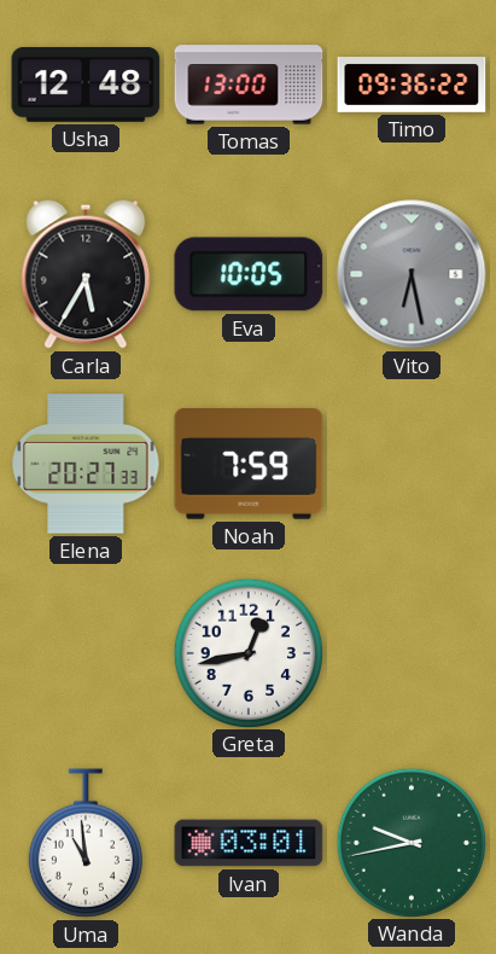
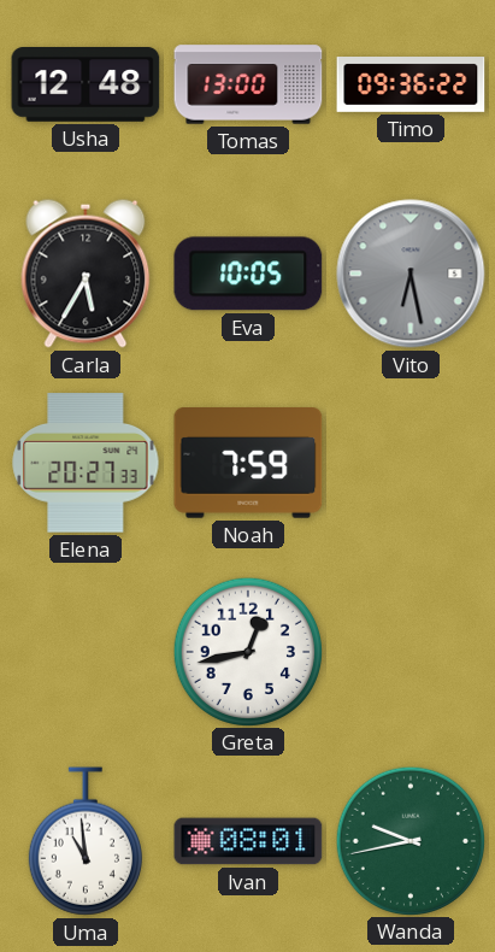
Ivan: 03:01 -> 08:01 (248, 841)
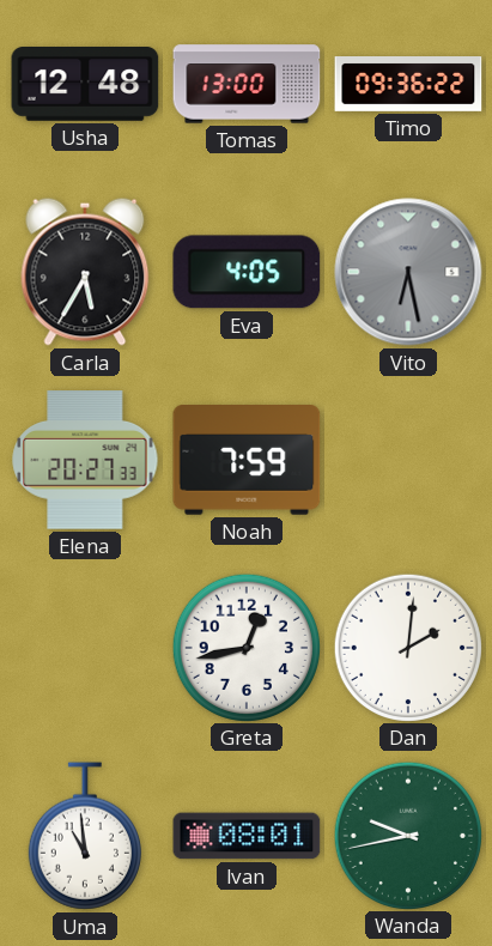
Eva: 10:05 -> 4:05 (247, 272)
Dan: none -> 2:01 (407, 647)
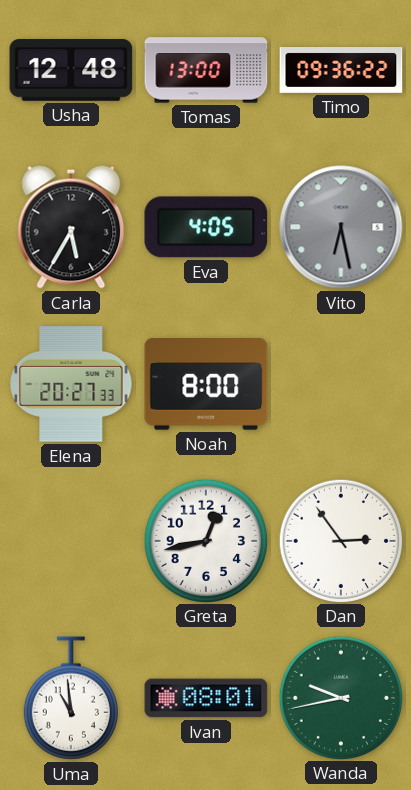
Noah: 7:59 -> 8:00 (206, 385)
Dan: 2:01 -> 2:54 (340, 540)
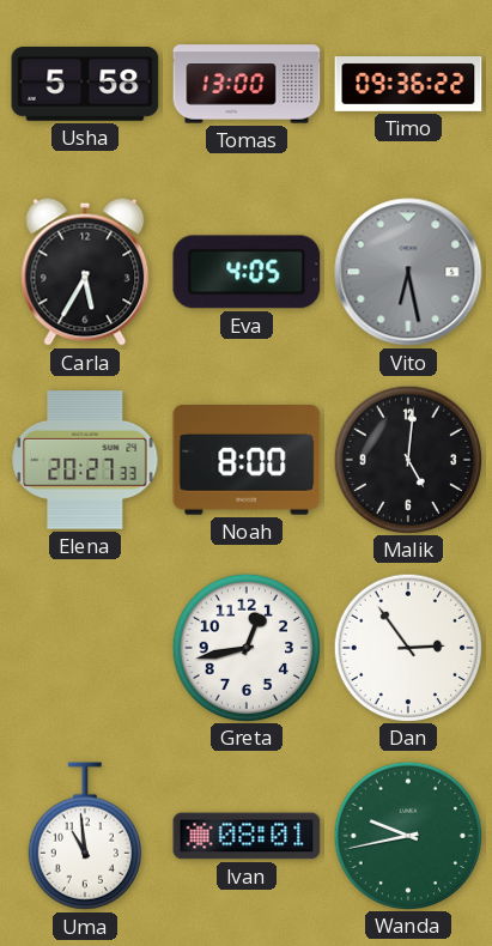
Usha: 12:48 -> 5:58 (85, 85)
Malik: none -> 5:01 (407, 459)
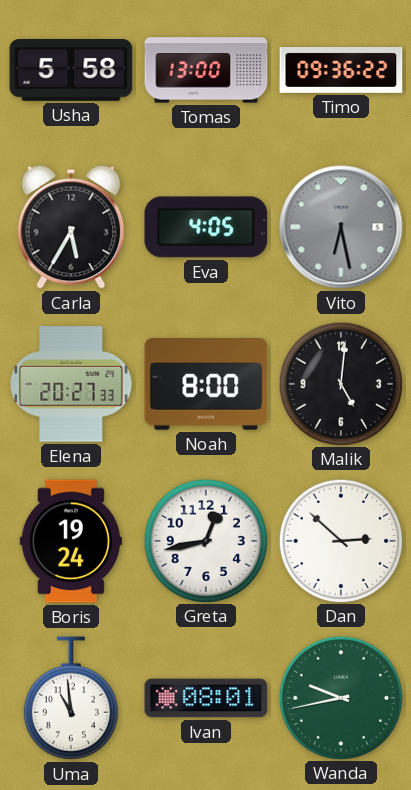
Boris: none -> 19:24 (71, 541)
Dan: 2:54 -> 2:52 (340, 540)
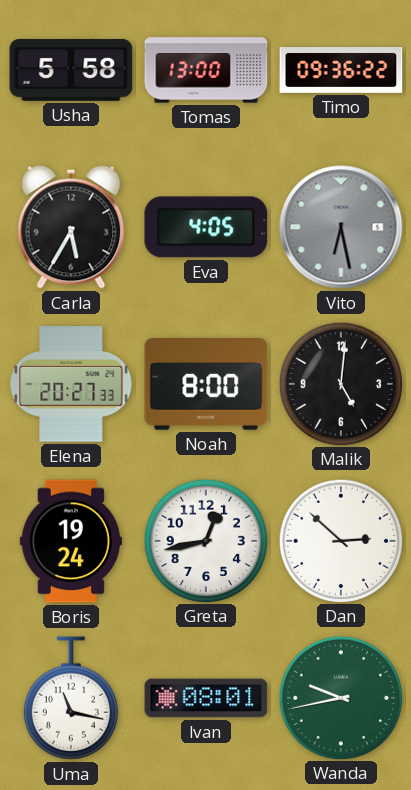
Uma: 10:59 -> 11:17 (71, 698)
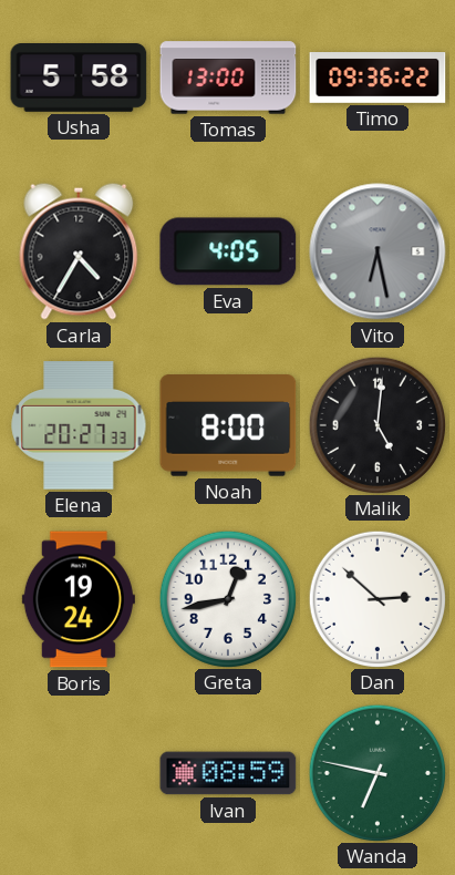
Carla: 5:35 -> 4:35 (79, 251)
Uma: 11:17 -> none (71, 698)
Ivan: 08:01 -> 08:59 (228, 773)
Wanda: 9:43 -> 6:47 (376, 772)
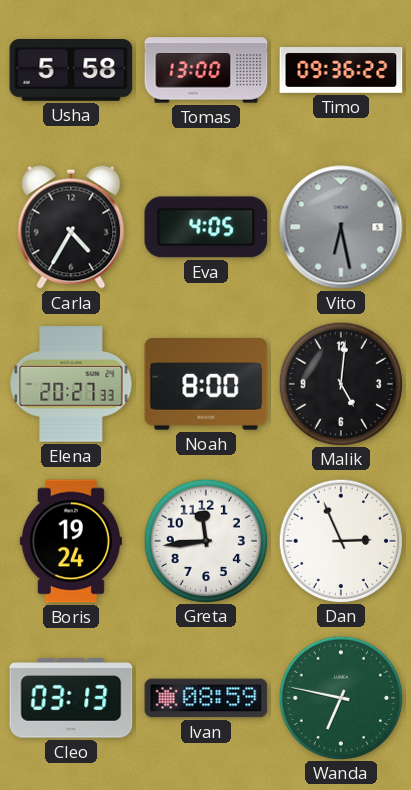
Greta: 12:43 -> 11:44 (205, 540)
Dan: 2:52 -> 2:56 (340, 540)
Cleo: none -> 03:13 (71, 698)
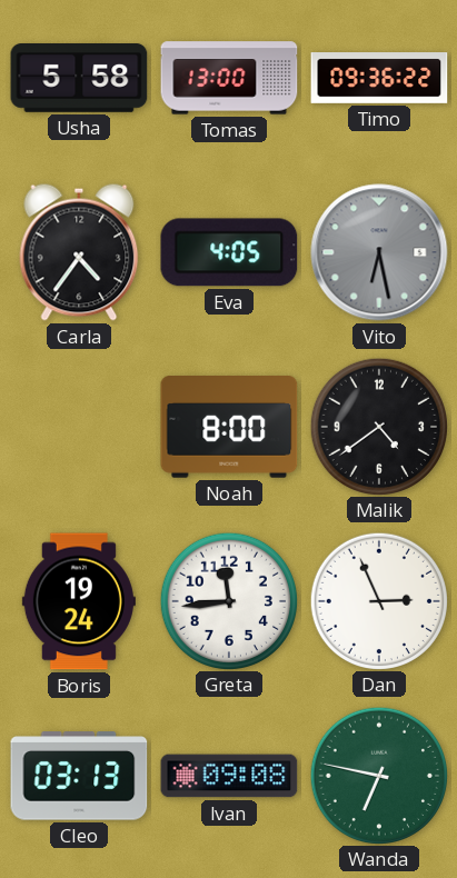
Carla: 4:35 -> 4:36 (79, 252)
Elena: 20:27 -> none (71, 384)
Malik: 5:01 -> 4:39 (378, 426)
Ivan: 08:59 -> 09:08 (229, 776)
